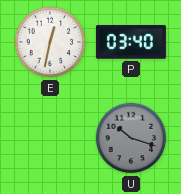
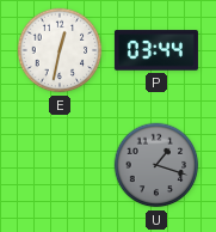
P: 03:40 -> 03:44 (156, 50)
U: 10:18 -> 1:18 (156, 165)
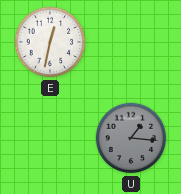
P: 03:44 -> none (156, 50)
U: 1:18 -> 1:16 (131, 138)
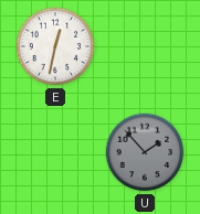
U: 1:16 -> 1:53 (145, 152)
